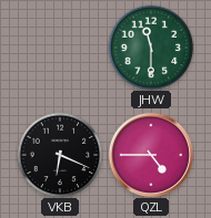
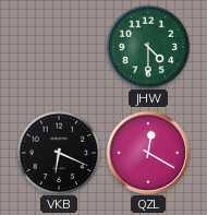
JHW: 11:30 -> 4:30 (148, 47)
QZL: 4:45 -> 12:20 (147, 152)
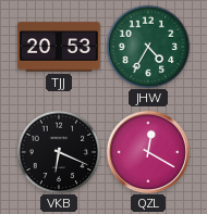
TJJ: none -> 20:53 (59, 47)
JHW: 4:30 -> 4:35 (148, 47)
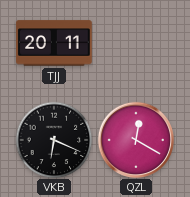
TJJ: 20:53 -> 20:11 (54, 43)
JHW: 4:35 -> none (148, 47)
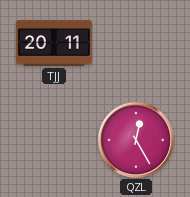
VKB: 6:19 -> none (54, 140)
QZL: 12:20 -> 12:25 (135, 139)
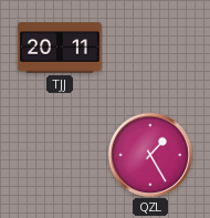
QZL: 12:25 -> 1:25 (149, 154)
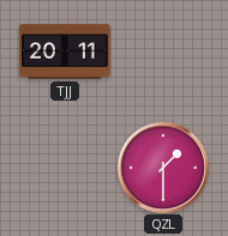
QZL: 1:25 -> 1:30 (162, 167)
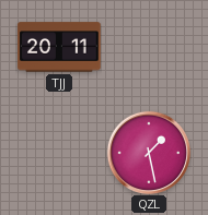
QZL: 1:30 -> 1:28 (148, 152)
